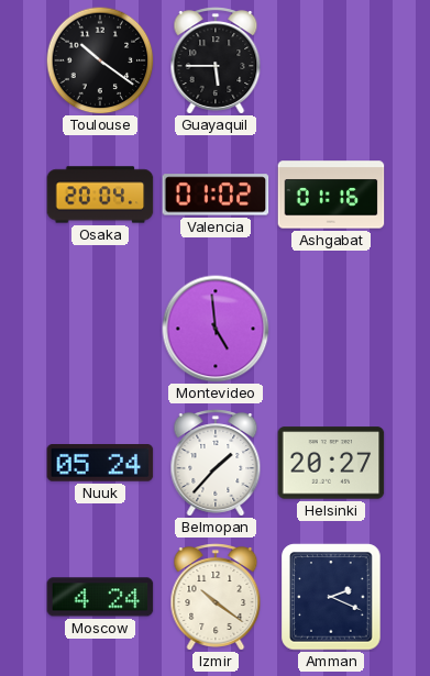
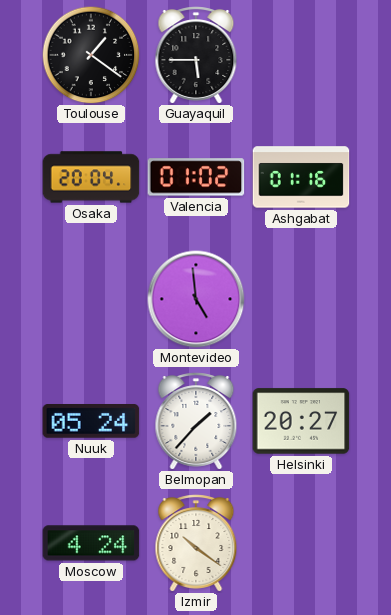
Toulouse: 10:21 -> 1:21 (91, 55)
Amman: 2:19 -> none (331, 597)
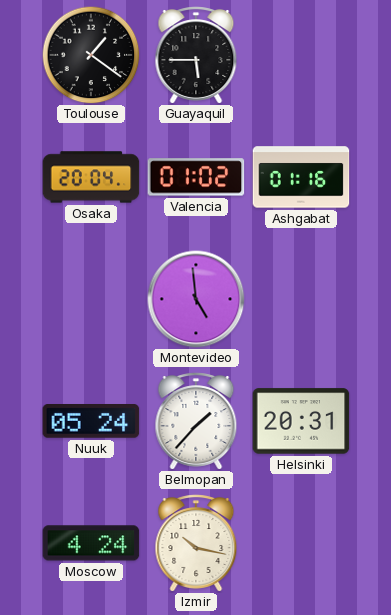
Helsinki: 20:27 -> 20:31 (301, 421)
Izmir: 10:21 -> 10:17 (196, 543)
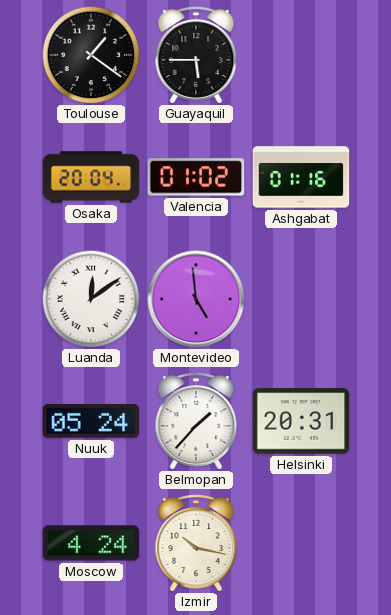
Luanda: none -> 12:09 (91, 299)
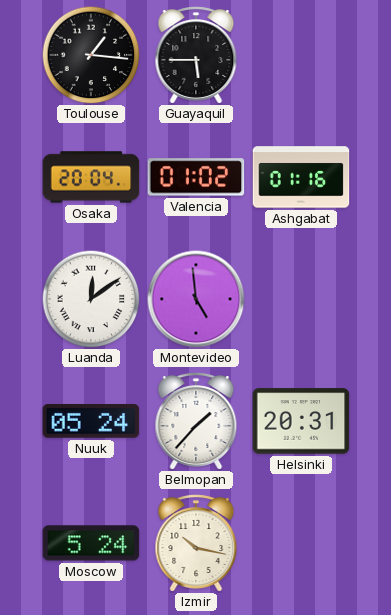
Toulouse: 1:21 -> 1:16 (91, 55)
Moscow: 4:24 -> 5:24 (91, 543)
